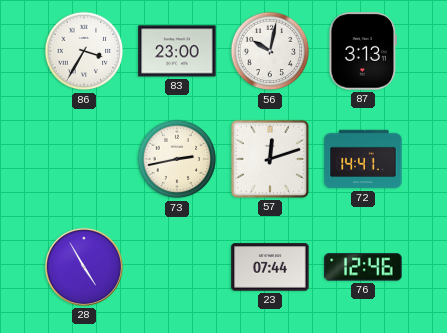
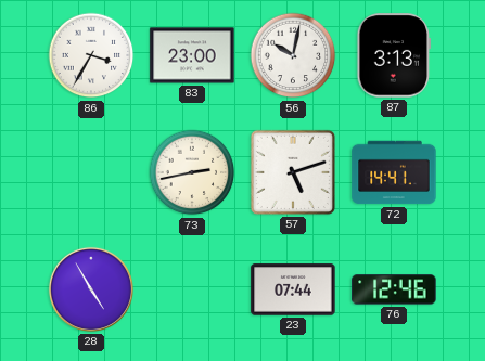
57: 12:12 -> 5:12 (293, 172)
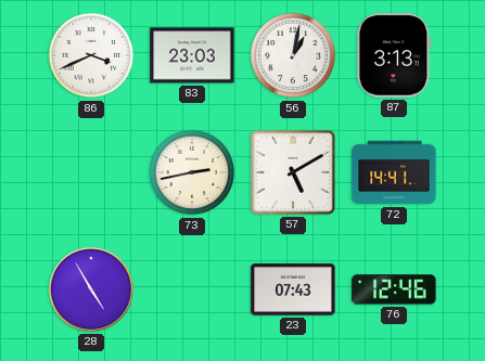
86: 3:35 -> 3:41 (91, 55)
83: 23:00 -> 23:03 (192, 55)
56: 10:02 -> 1:02 (293, 55)
57: 5:12 -> 5:10 (293, 172)
23: 07:44 -> 07:43 (293, 289)
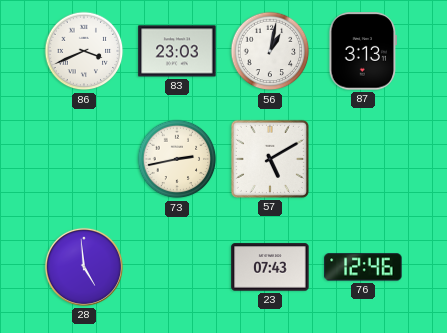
72: 14:41 -> none (394, 172)
28: 4:55 -> 4:59 (84, 267)
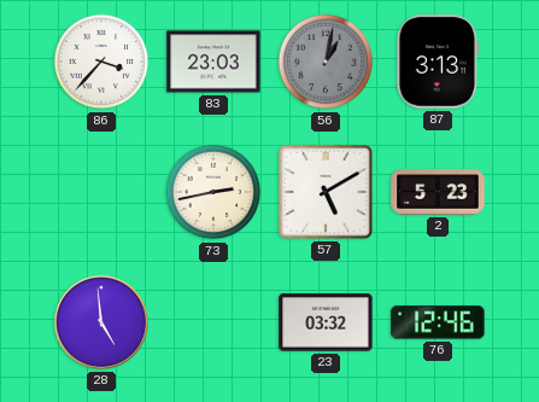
86: 3:41 -> 3:37 (101, 62)
56 dial: white -> grey (326, 62)
2: none -> 5:23 (438, 192)
23: 07:43 -> 03:32 (326, 322)
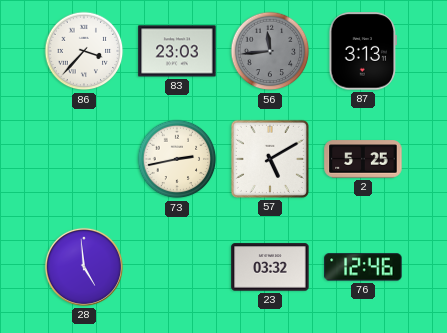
56: 1:02 -> 11:44 (270, 51)
2: 5:23 -> 5:25 (363, 159)
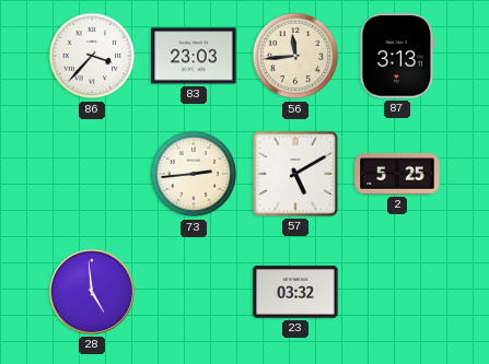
56 dial: grey -> cream (295, 56)
73: 2:43 -> 2:44 (194, 174)
76: 12:46 -> none (363, 267)
